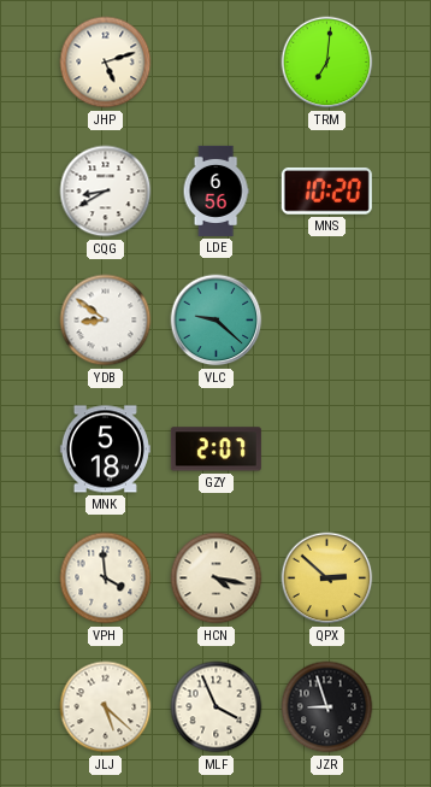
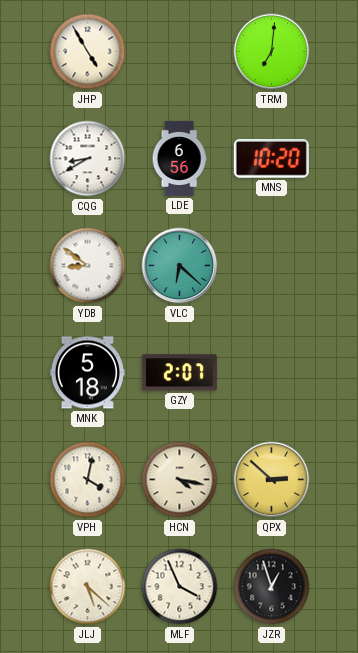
JHP: 5:12 -> 4:55 (88, 52)
VLC: 9:22 -> 6:22 (180, 266)
VPH: 3:59 -> 4:02 (88, 480)
JZR: 8:57 -> 12:57 (272, 587)
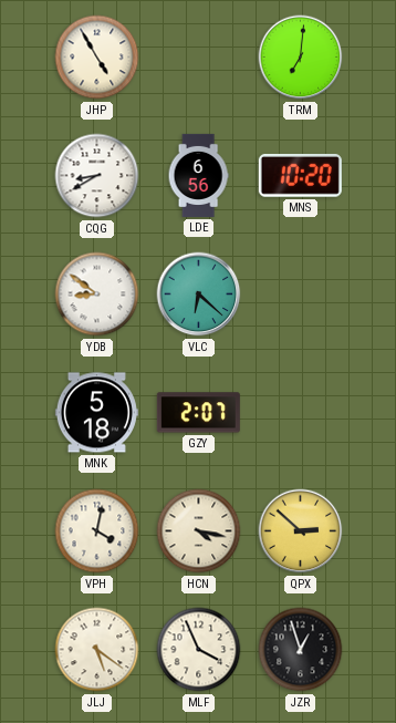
JLJ: 5:22 -> 5:21 (97, 650)
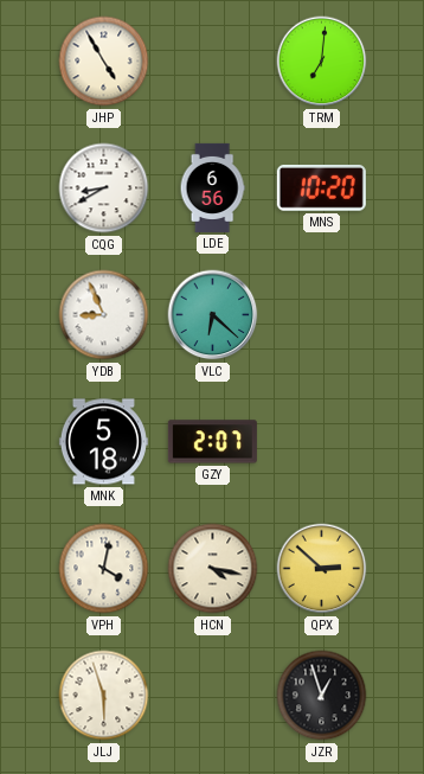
YDB: 8:51 -> 8:56 (104, 315)
JLJ: 5:21 -> 5:57 (104, 696)
MLF: 3:56 -> none (199, 650)
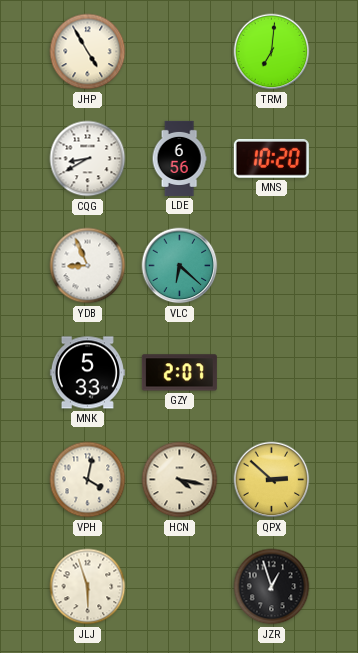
MNK: 5:18 -> 5:33 (87, 373)
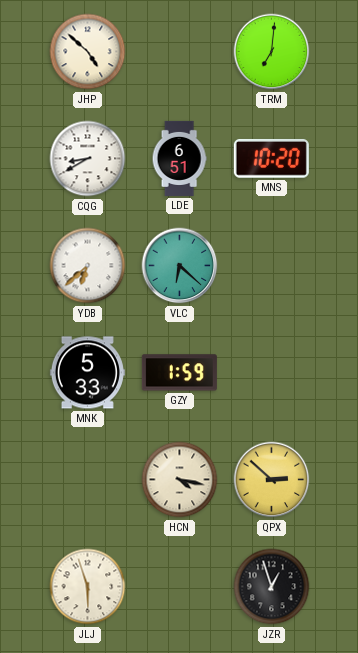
JHP: 4:55 -> 4:52 (88, 52)
LDE: 6:56 -> 6:51 (179, 158)
YDB: 8:56 -> 6:38 (88, 266)
GZY: 2:07 -> 1:59 (179, 373)
VPH: 4:02 -> none (88, 480)
